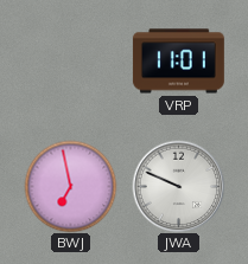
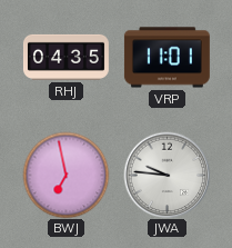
RHJ: none -> 04:35 (65, 57)
JWA: 9:49 -> 9:46 (167, 175)
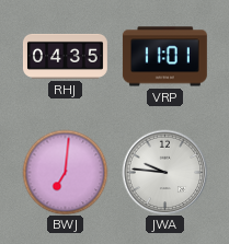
BWJ: 6:58 -> 7:01 (65, 172)
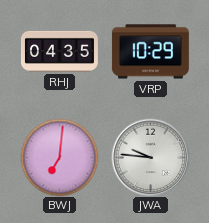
VRP: 11:01 -> 10:29 (150, 52)
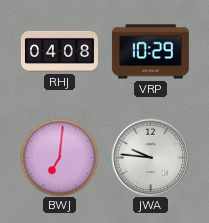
RHJ: 04:35 -> 04:08 (59, 51)
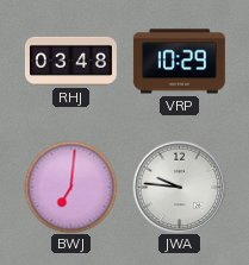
RHJ: 04:08 -> 03:48 (70, 61)
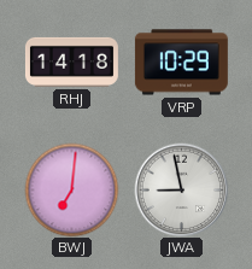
RHJ: 03:48 -> 14:18 (71, 62)
JWA: 9:46 -> 8:58 (181, 189)
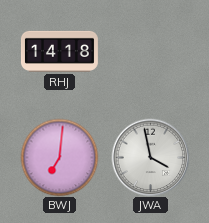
VRP: 10:29 -> none (181, 63)
JWA: 8:58 -> 3:58 (150, 157)
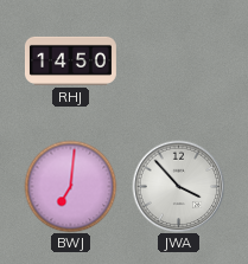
RHJ: 14:18 -> 14:50 (70, 60)
JWA: 3:58 -> 3:53 (178, 186)
